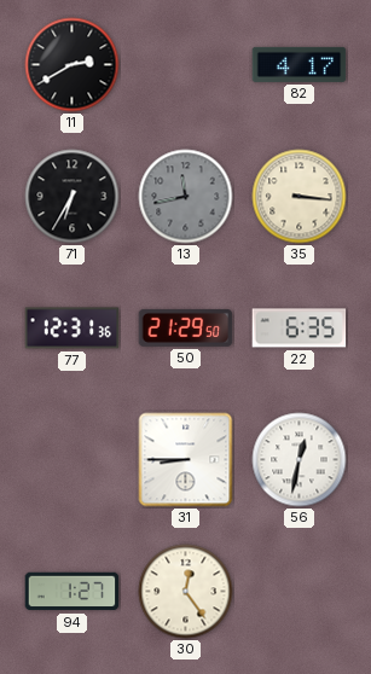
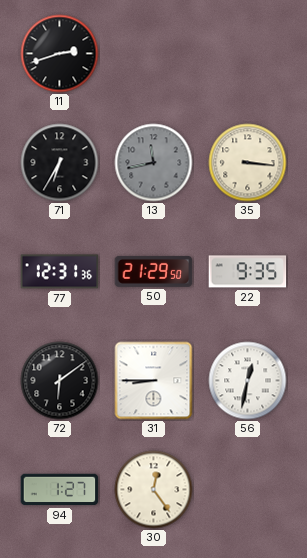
11: 2:40 -> 2:42 (60, 54)
82: 4:17 -> none (300, 64)
22: 6:35 -> 9:35 (248, 272)
72: none -> 6:09 (60, 381)
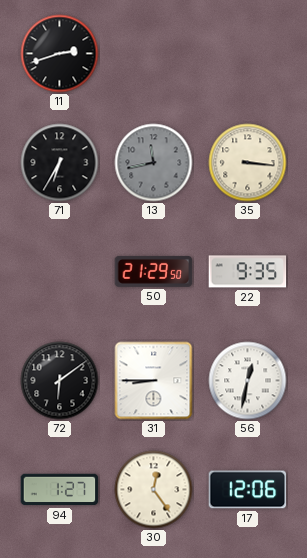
77: 12:31 -> none (60, 272)
17: none -> 12:06 (248, 490)
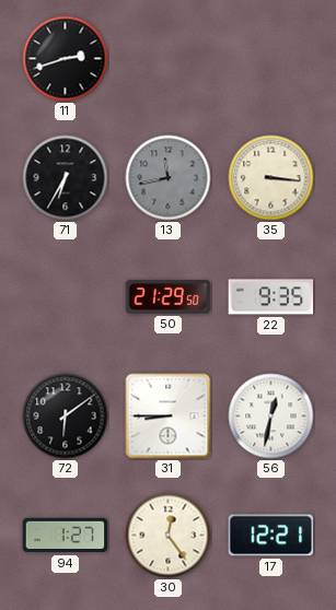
17: 12:06 -> 12:21 (271, 536)
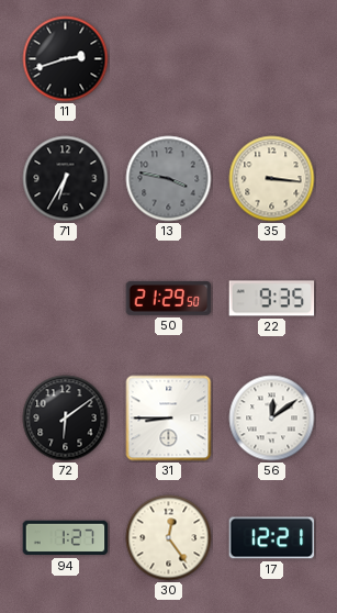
13: 11:43 -> 3:47 (169, 179)
56: 12:32 -> 12:09 (272, 419)
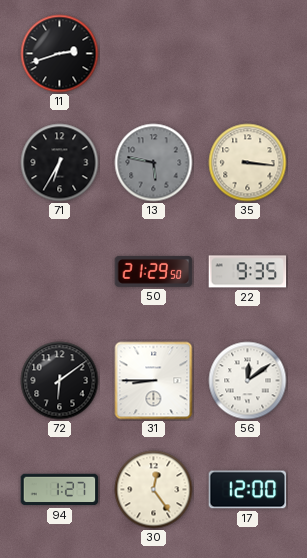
13: 3:47 -> 5:47 (154, 163)
17: 12:21 -> 12:00 (248, 490)
